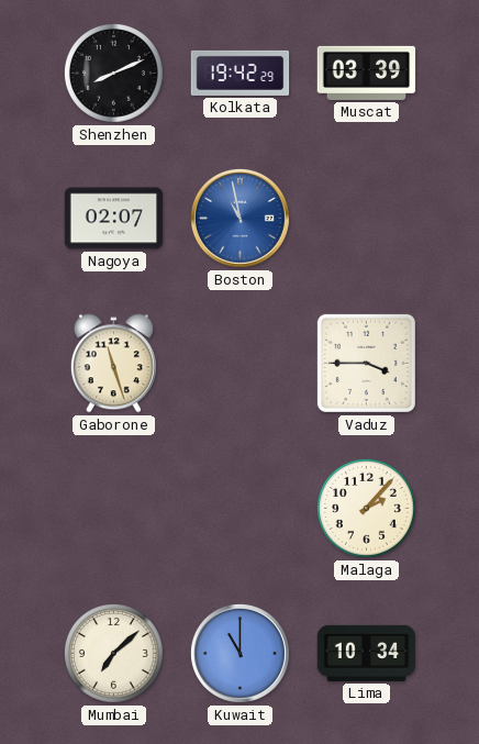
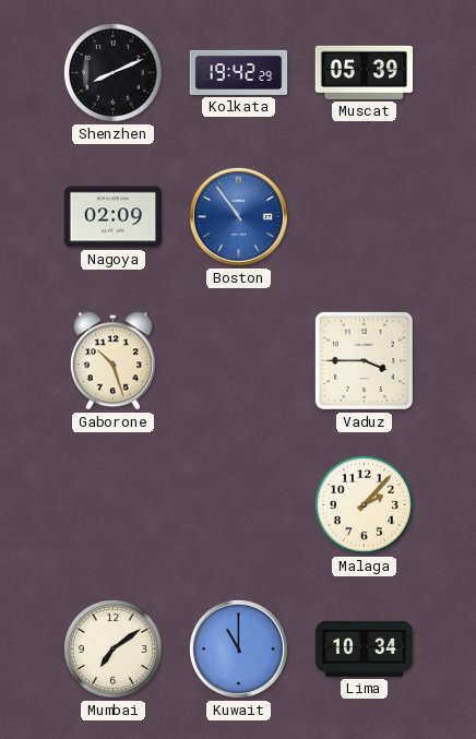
Muscat: 03:39 -> 05:39 (365, 72)
Nagoya: 02:07 -> 02:09 (114, 217)
Boston: 10:58 -> 10:54 (238, 216)
Gaborone: 11:27 -> 10:27 (112, 361)
Mumbai: 7:08 -> 7:09 (112, 648)
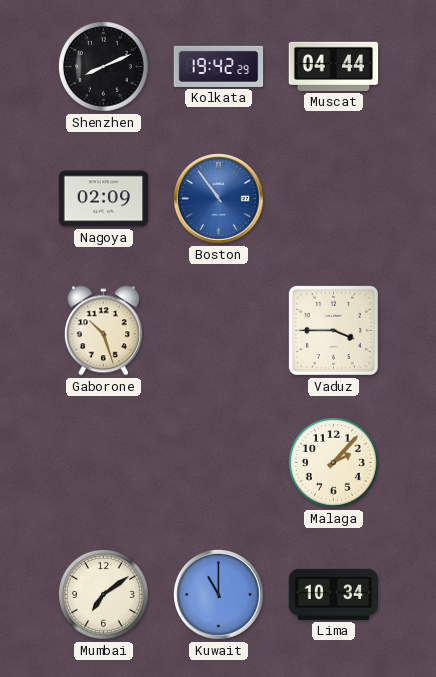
Muscat: 05:39 -> 04:44 (334, 66)
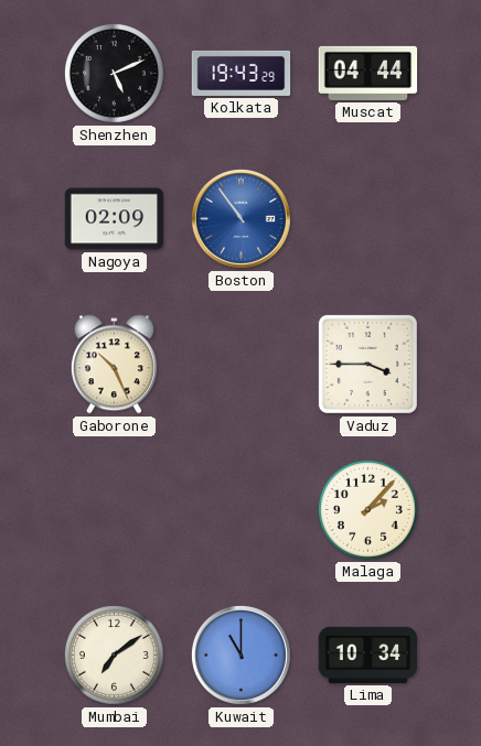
Shenzhen: 8:11 -> 5:11 (114, 73)
Kolkata: 19:42 -> 19:43 (242, 73)
Gaborone: 10:27 -> 10:26 (114, 365)
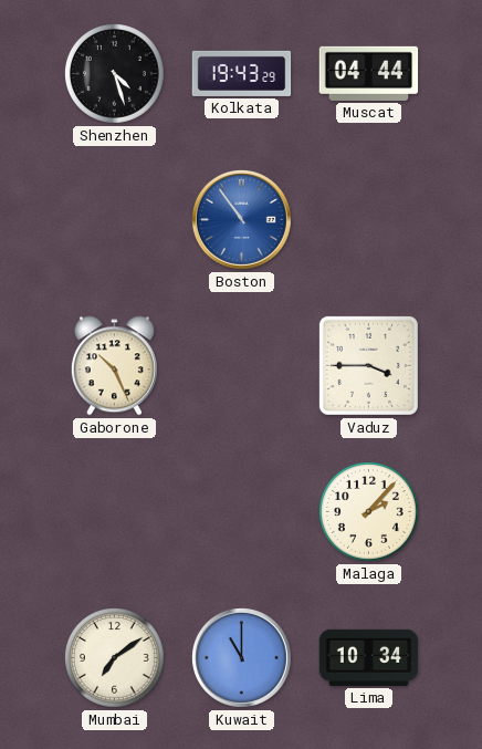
Shenzhen: 5:11 -> 4:27 (114, 73)
Nagoya: 02:09 -> none (115, 219)
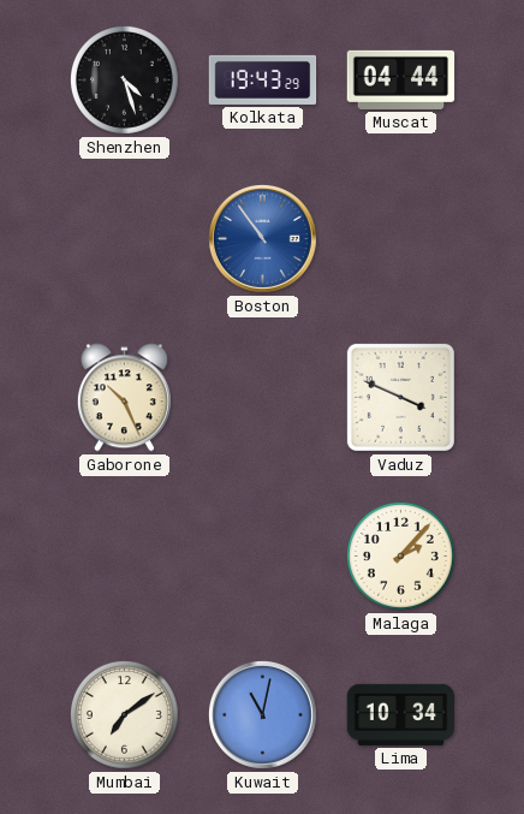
Vaduz: 3:45 -> 3:49 (400, 397)
Kuwait: 11:00 -> 11:02 (262, 714)
